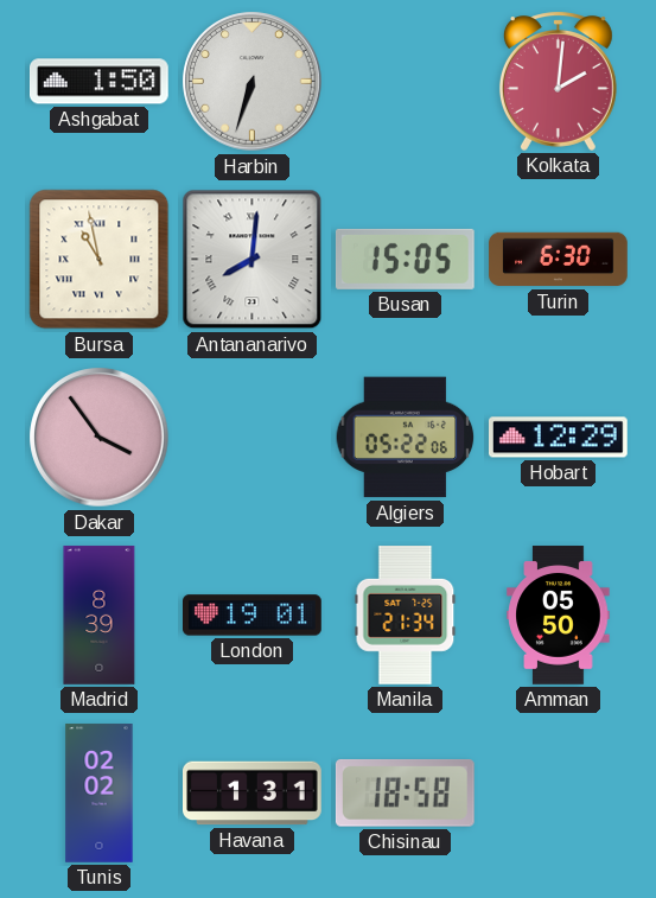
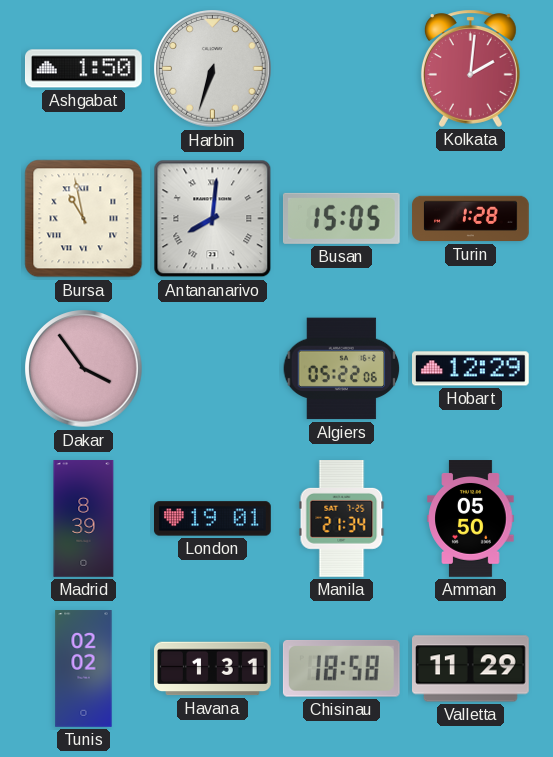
Turin: 6:30 -> 1:28 (471, 219)
Valletta: none -> 11:29 (471, 669)
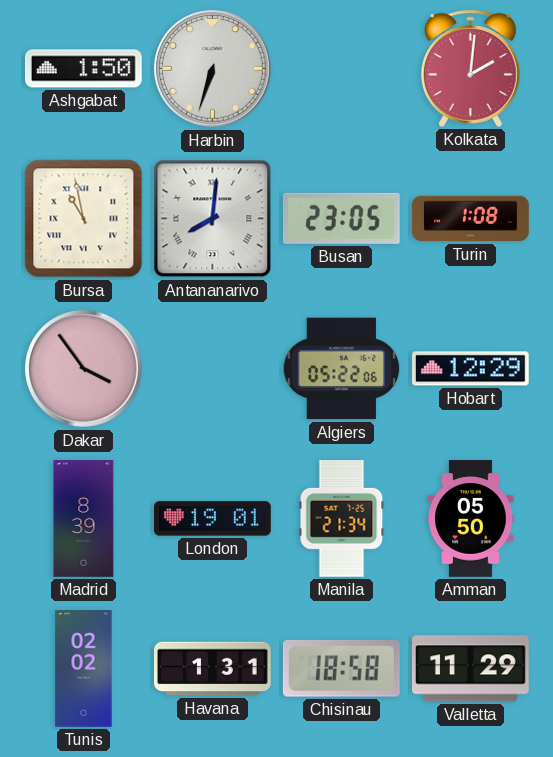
Busan: 15:05 -> 23:05 (341, 218)
Turin: 1:28 -> 1:08 (471, 219)
